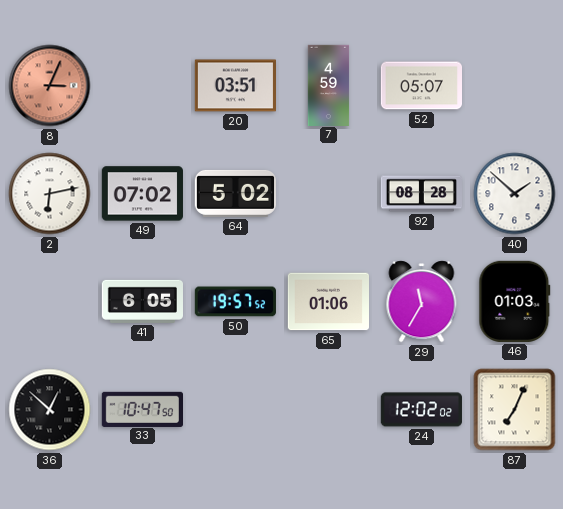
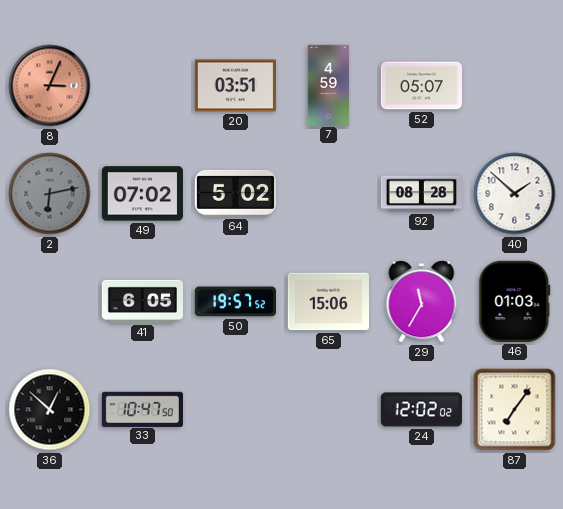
2 dial: white -> grey (50, 194)
65: 01:06 -> 15:06 (328, 302)
87: 7:04 -> 7:06 (515, 410)
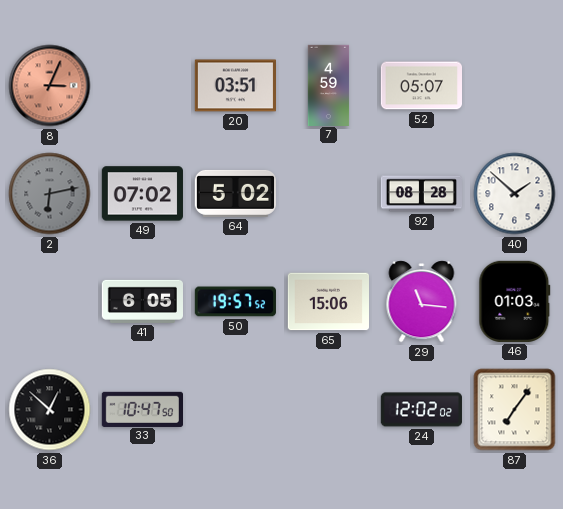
29: 11:35 -> 11:16 (422, 302)
